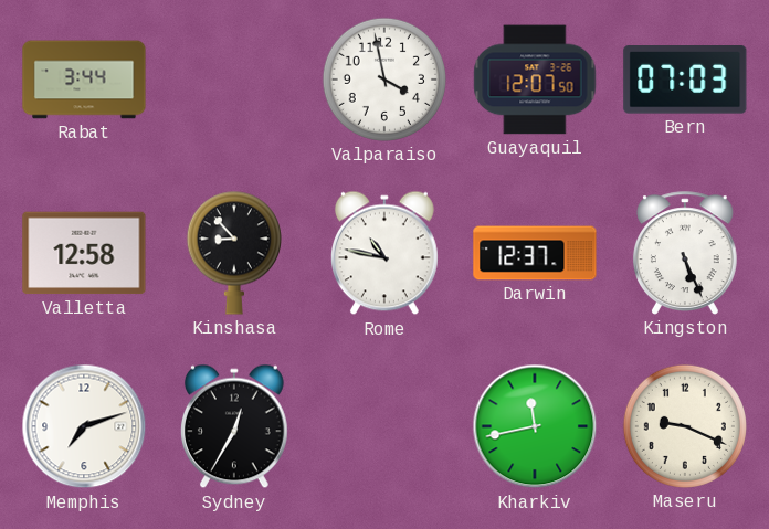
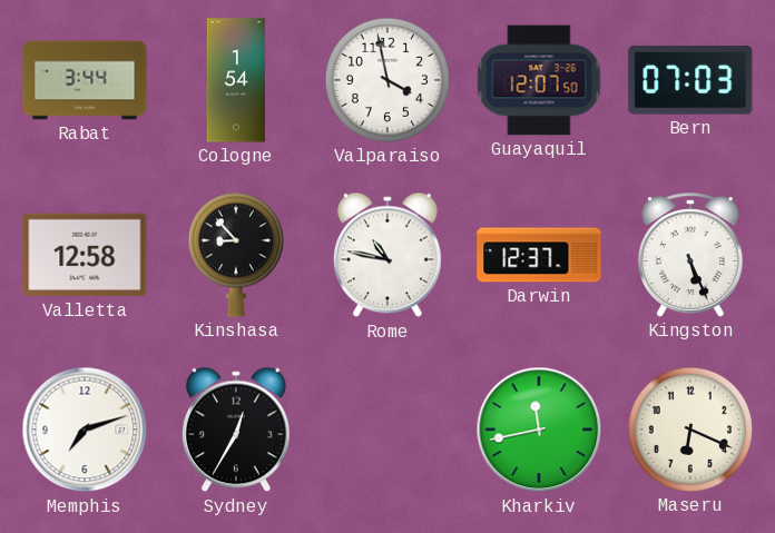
Cologne: none -> 1:54 (235, 80)
Maseru: 9:19 -> 6:19 (690, 430)
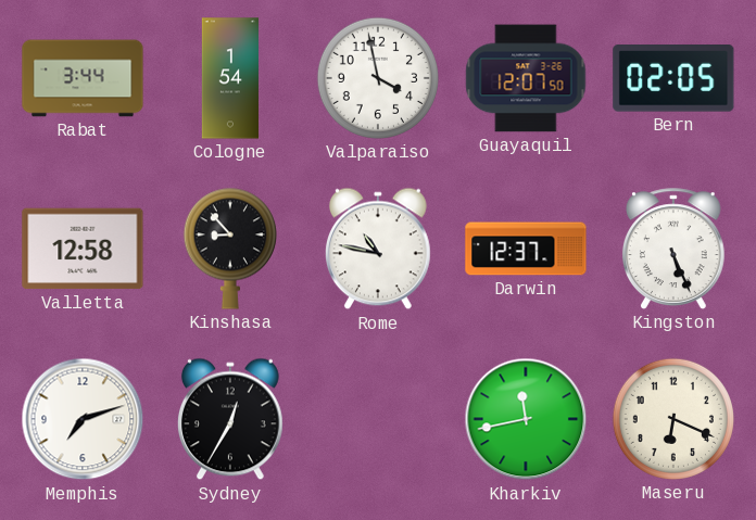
Bern: 07:03 -> 02:05 (673, 79)
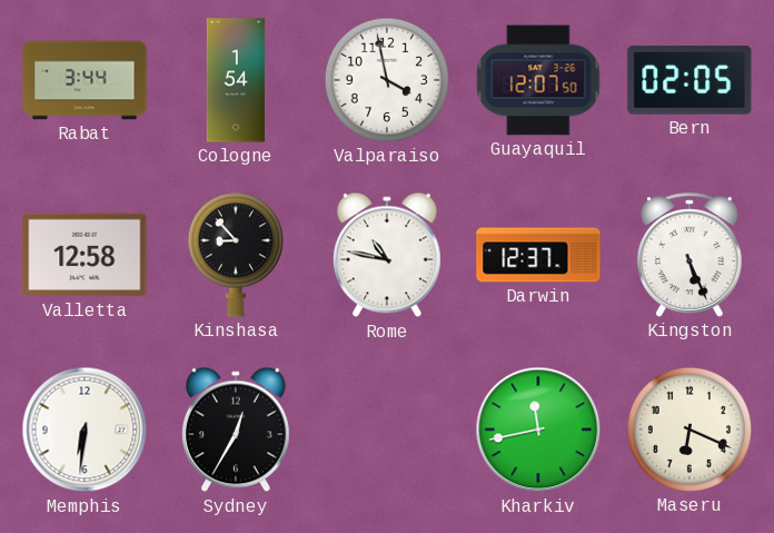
Memphis: 7:12 -> 6:31 (85, 430)
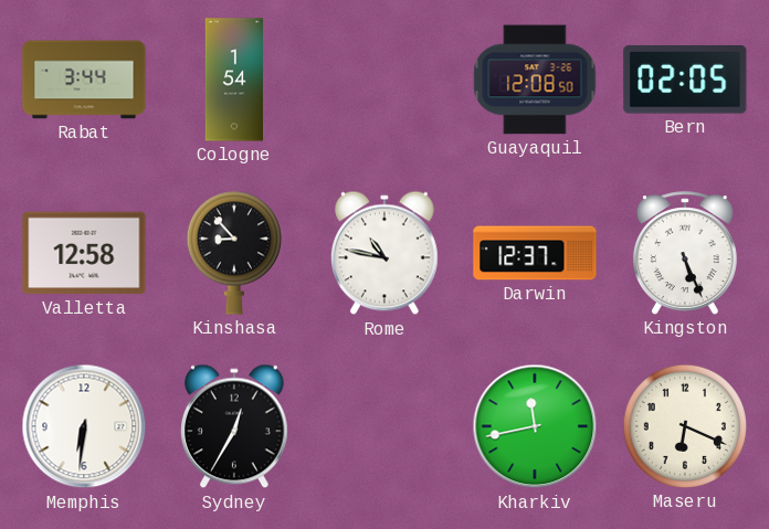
Valparaiso: 3:58 -> none (387, 80)
Guayaquil: 12:07 -> 12:08 (535, 80)
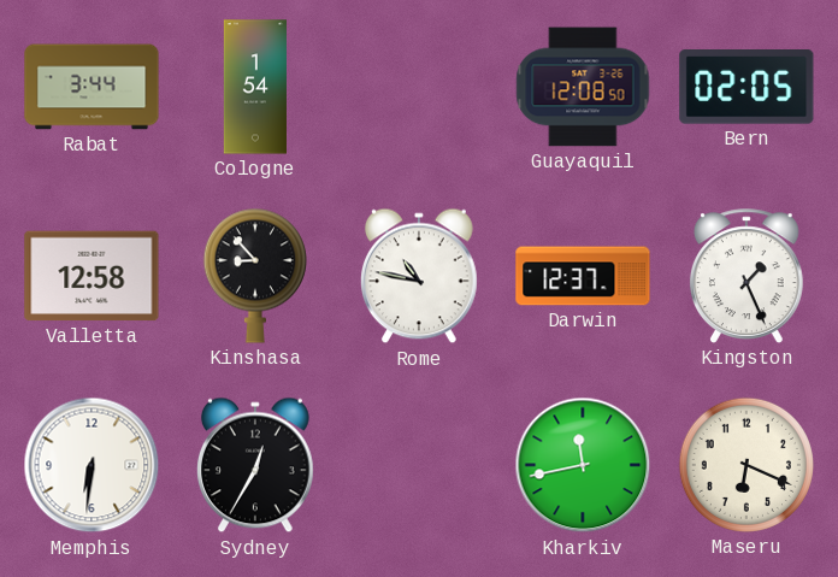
Kingston: 5:26 -> 1:26 (746, 276)
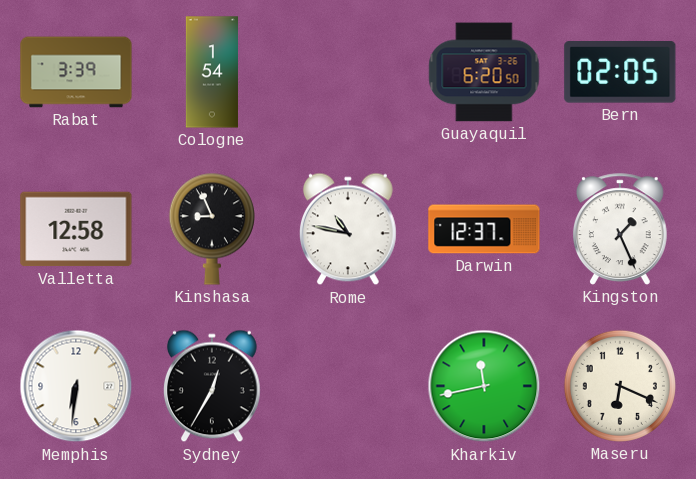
Rabat: 3:44 -> 3:39 (76, 72)
Guayaquil: 12:08 -> 6:20 (484, 72)
Kinshasa: 8:53 -> 8:56 (212, 229)
